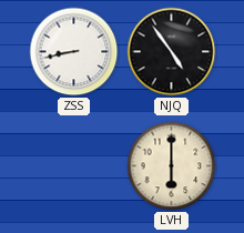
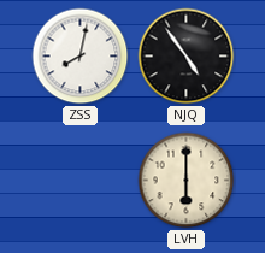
ZSS: 8:43 -> 8:02 (81, 57)
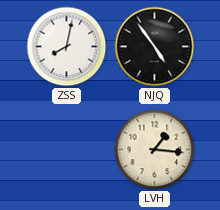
LVH: 6:00 -> 1:16 (155, 150)
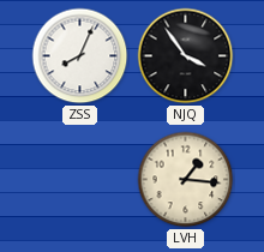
ZSS: 8:02 -> 8:04 (80, 56)
NJQ: 4:54 -> 3:54 (186, 56)
